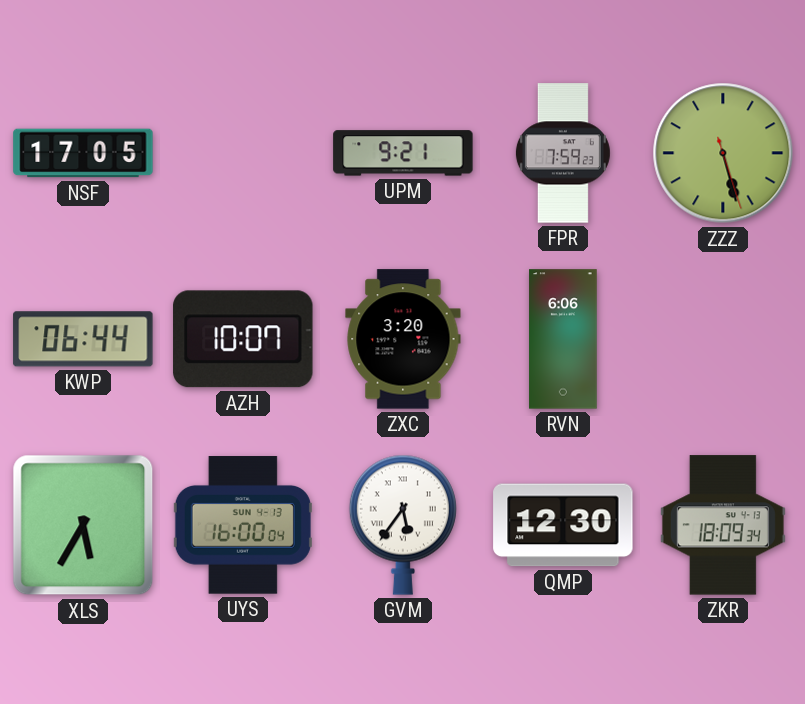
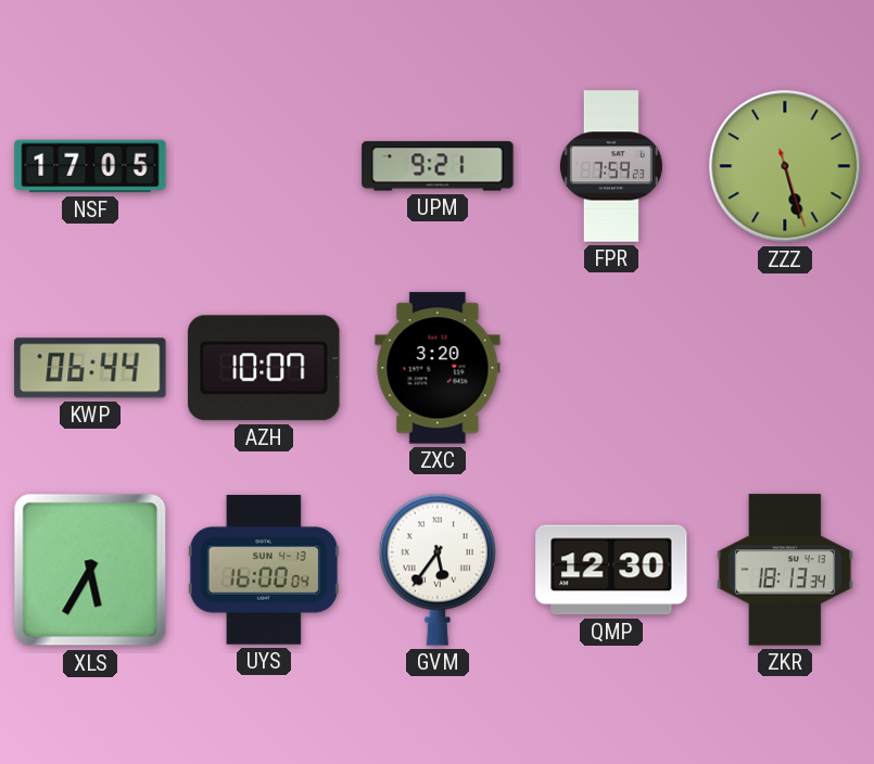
RVN: 6:06 -> none (563, 339)
ZKR: 18:09 -> 18:13 (785, 570)
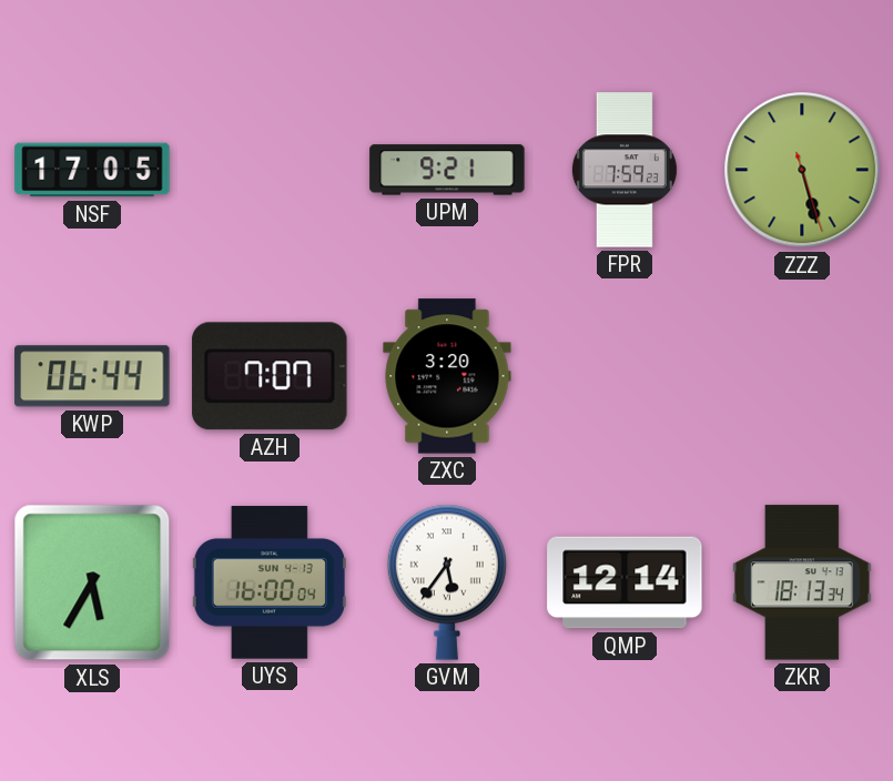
AZH: 10:07 -> 7:07 (270, 376)
QMP: 12:30 -> 12:14 (625, 582)
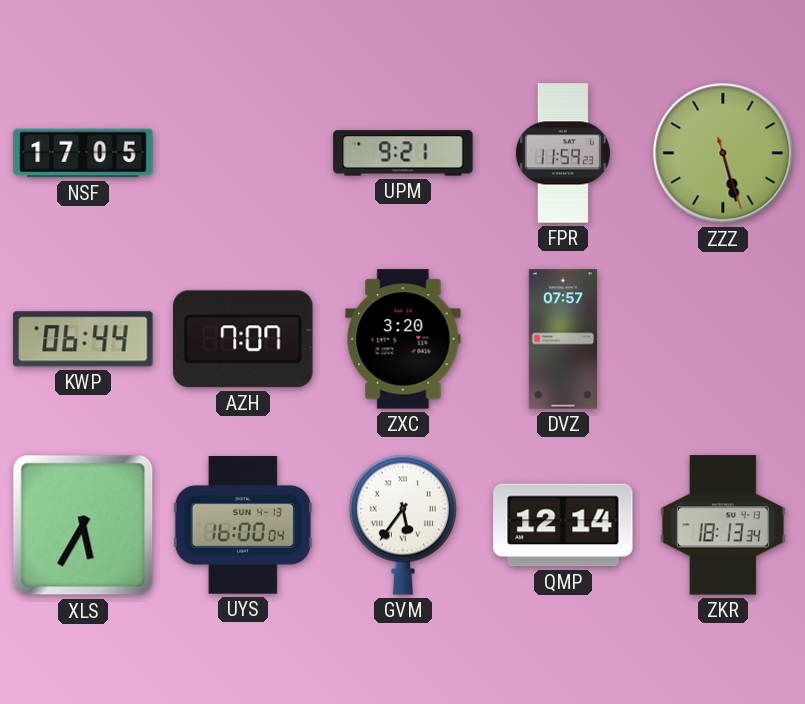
FPR: 7:59 -> 11:59 (563, 153)
DVZ: none -> 07:57 (563, 339)
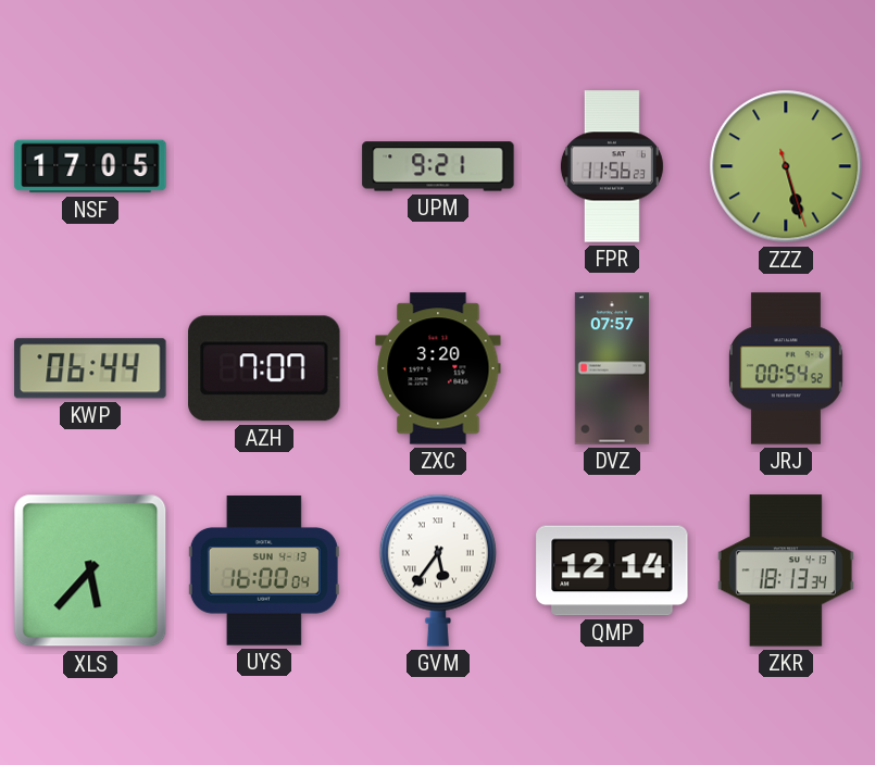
FPR: 11:59 -> 11:56 (612, 166)
JRJ: none -> 00:54 (786, 368)
XLS: 5:35 -> 5:37 (90, 570)
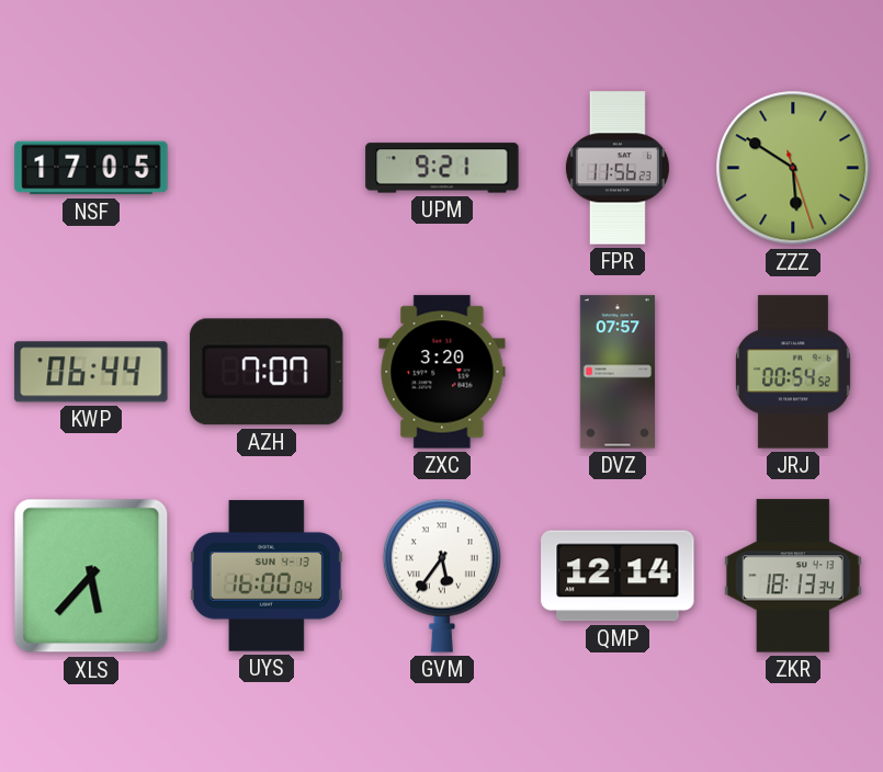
ZZZ: 5:27 -> 5:50 (793, 168)
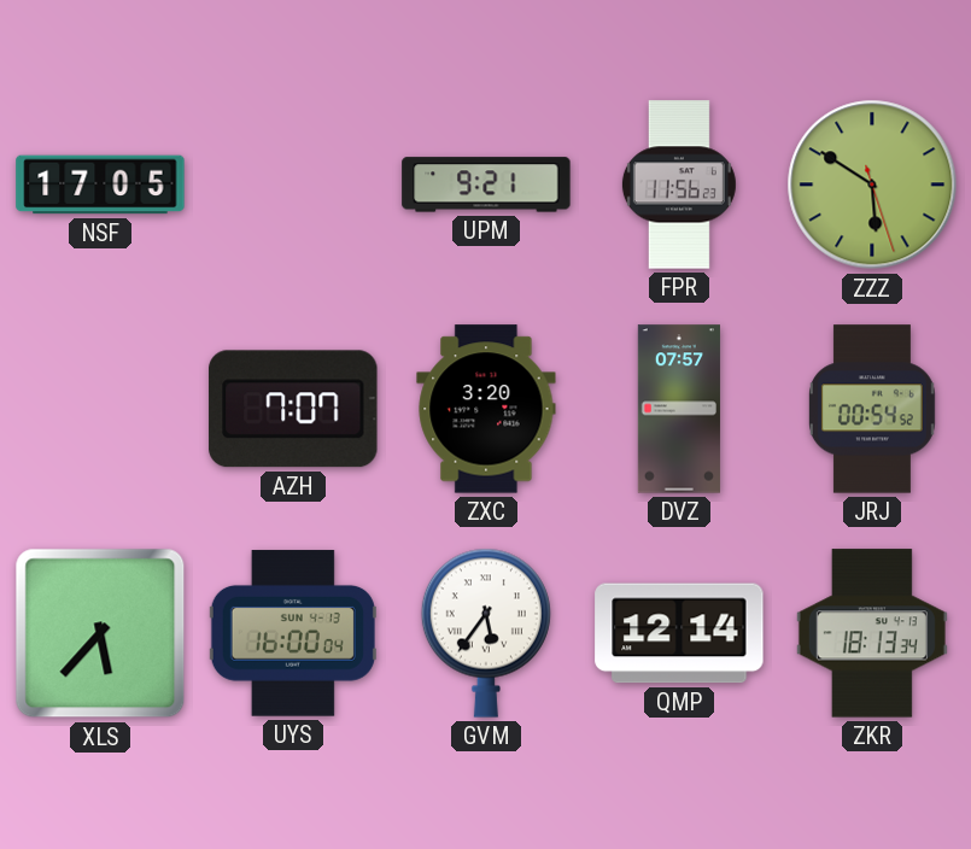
KWP: 06:44 -> none (91, 372)
